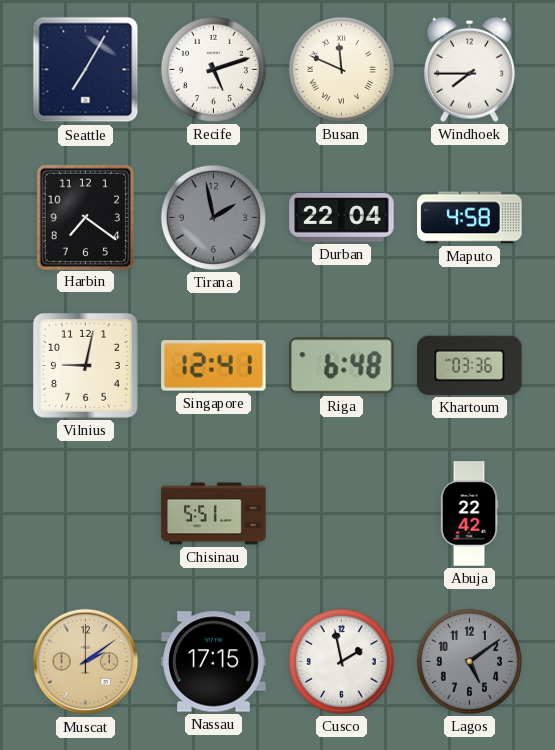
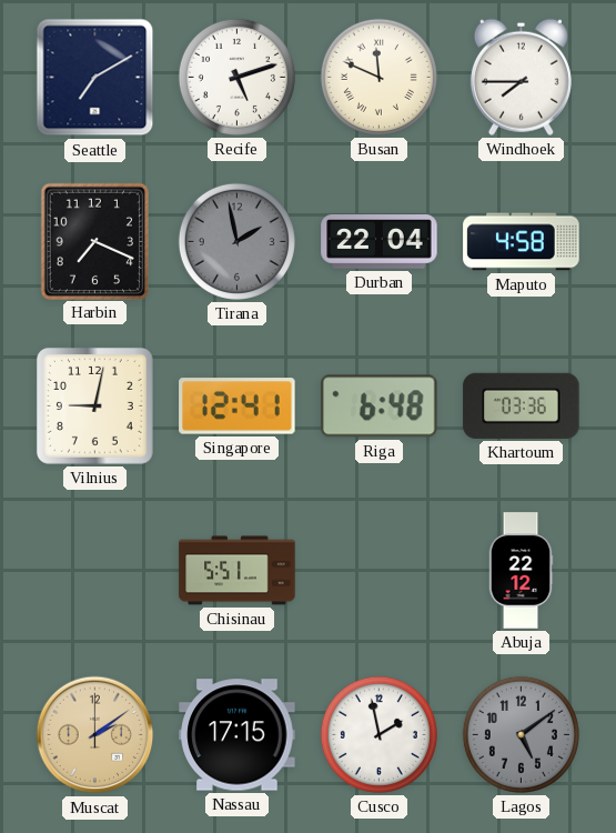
Seattle: 7:05 -> 7:10 (95, 78)
Harbin: 7:21 -> 7:19 (94, 241)
Abuja: 22:42 -> 22:12 (521, 571)
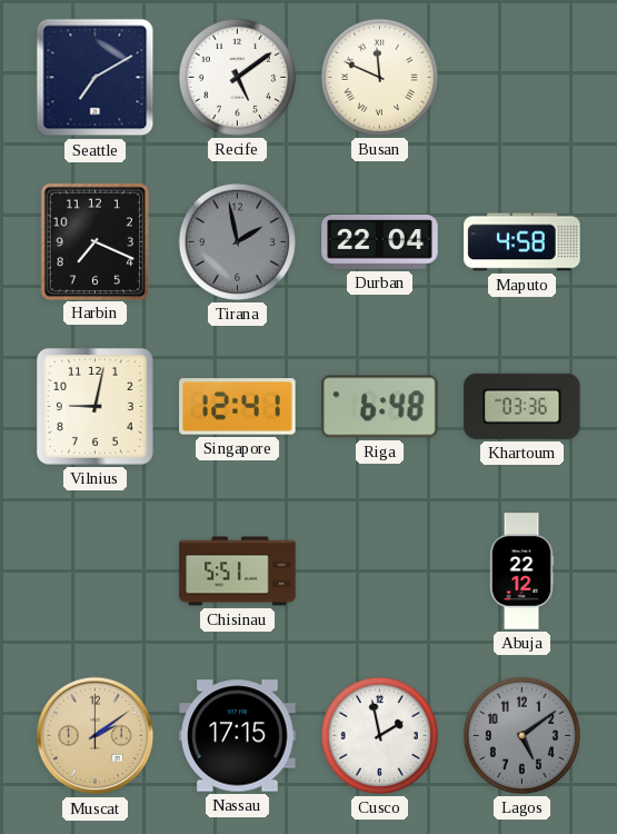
Recife: 5:12 -> 5:09 (237, 77)
Windhoek: 7:45 -> none (521, 77)
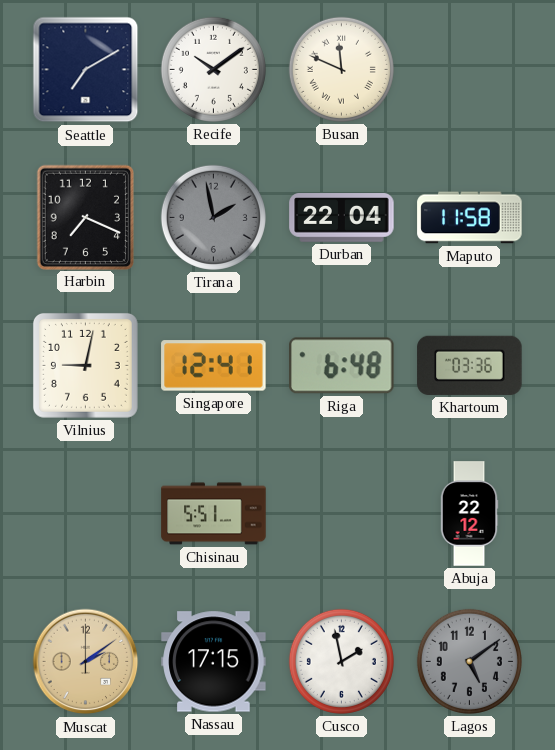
Recife: 5:09 -> 10:09 (213, 69)
Maputo: 4:58 -> 11:58 (470, 218)
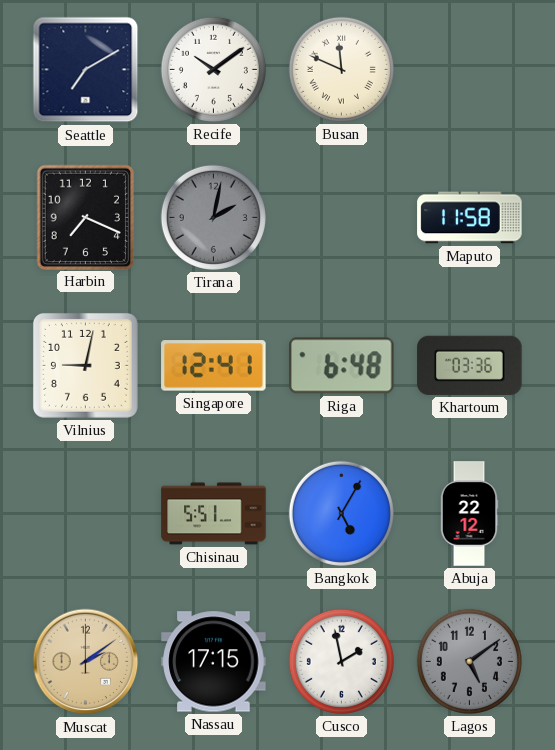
Tirana: 1:58 -> 2:02 (213, 217)
Durban: 22:04 -> none (342, 218)
Bangkok: none -> 5:05 (341, 513)
